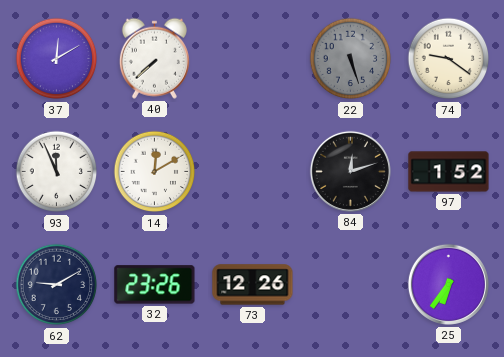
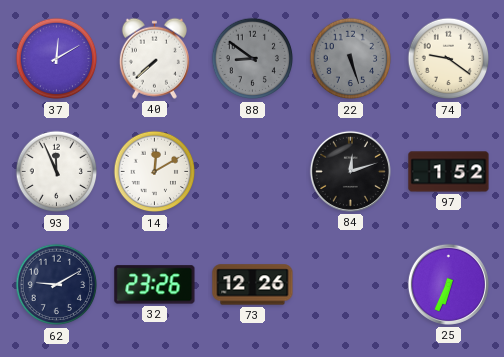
88: none -> 8:51 (253, 59)
25: 6:36 -> 6:34 (448, 284)
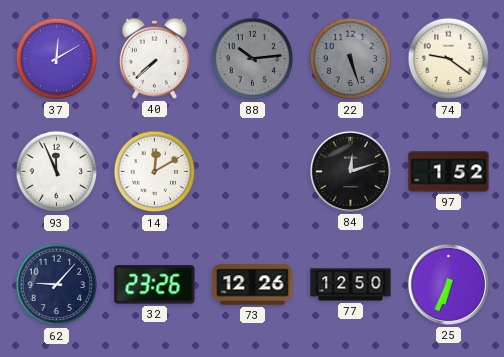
88: 8:51 -> 10:14 (253, 59)
62: 9:10 -> 9:07 (57, 285)
77: none -> 12:50 (351, 285)
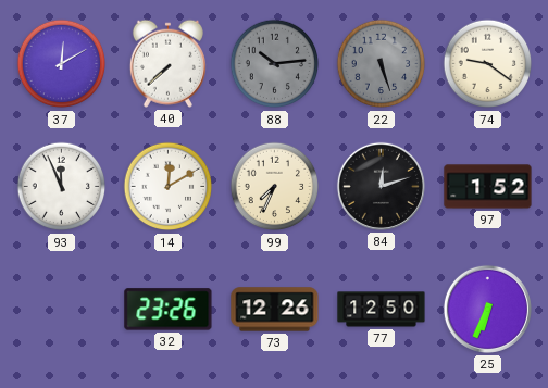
99: none -> 7:34 (275, 187)
62: 9:07 -> none (57, 285)
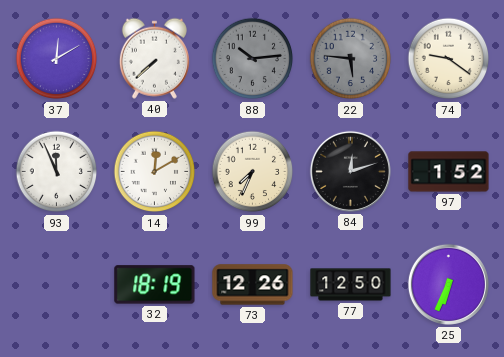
22: 5:27 -> 5:46 (351, 59)
32: 23:26 -> 18:19 (155, 285)
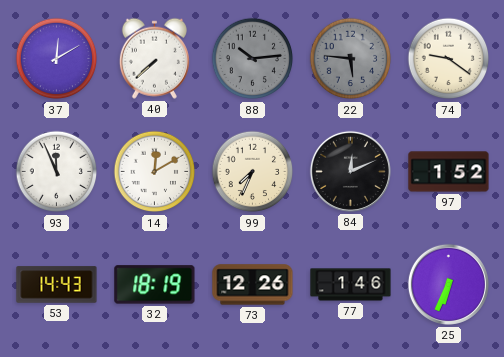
84: 12:12 -> 12:11 (350, 171)
53: none -> 14:43 (57, 285)
77: 12:50 -> 1:46 (351, 285)
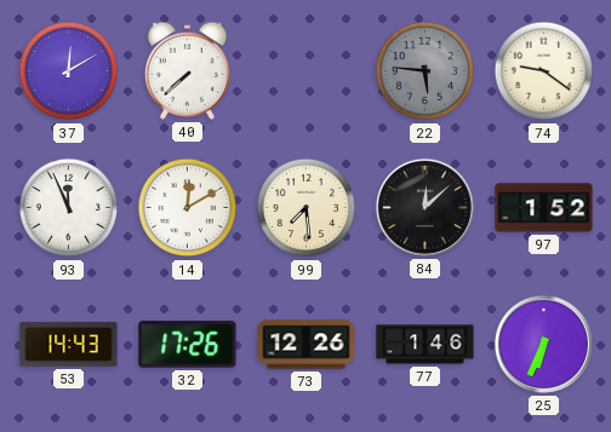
88: 10:14 -> none (253, 59)
99: 7:34 -> 7:29 (307, 208)
84: 12:11 -> 12:08 (424, 207)
32: 18:19 -> 17:26 (188, 345)
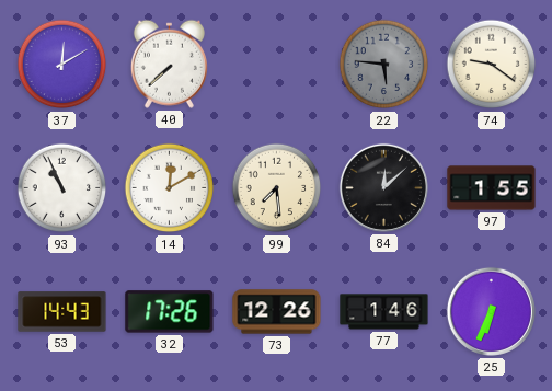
93: 11:56 -> 10:56 (62, 188)
97: 1:52 -> 1:55 (492, 188)
